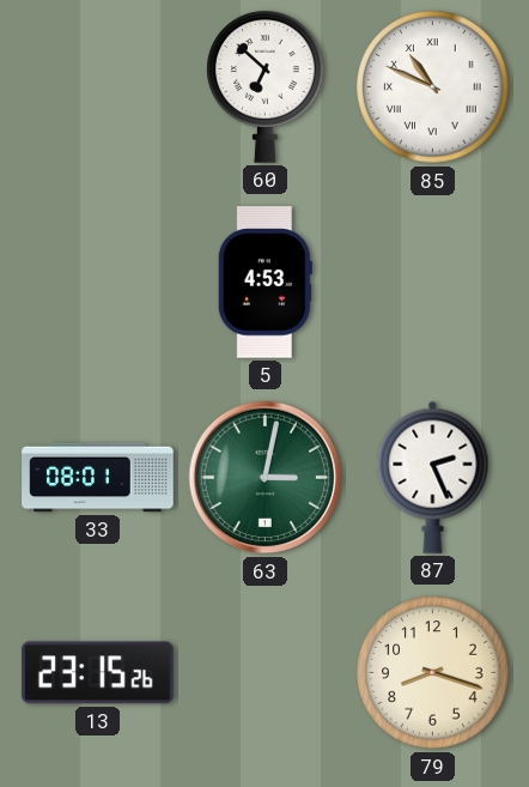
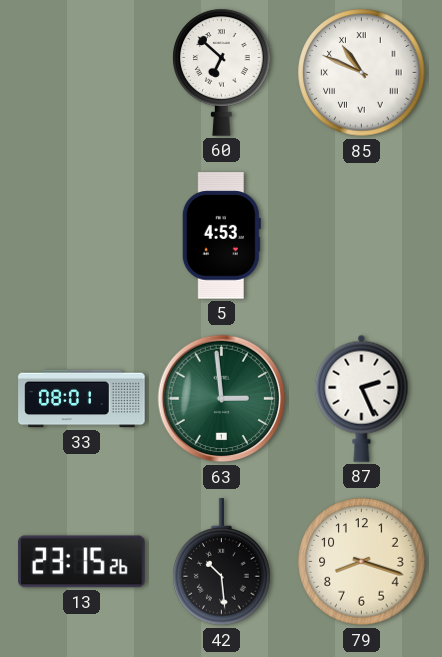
63: 3:02 -> 2:59 (222, 399)
42: none -> 10:29 (222, 562)
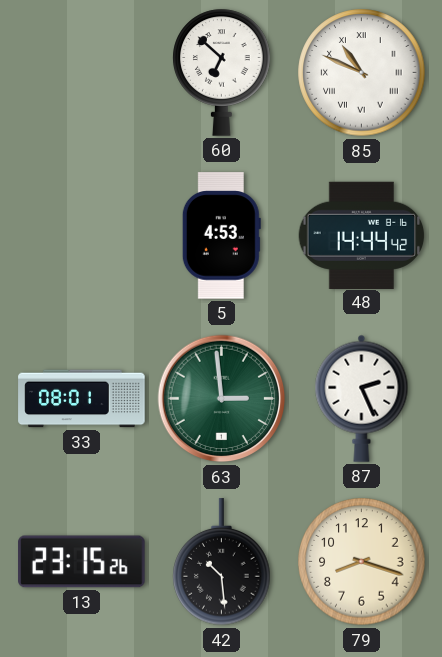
48: none -> 14:44 (362, 235)
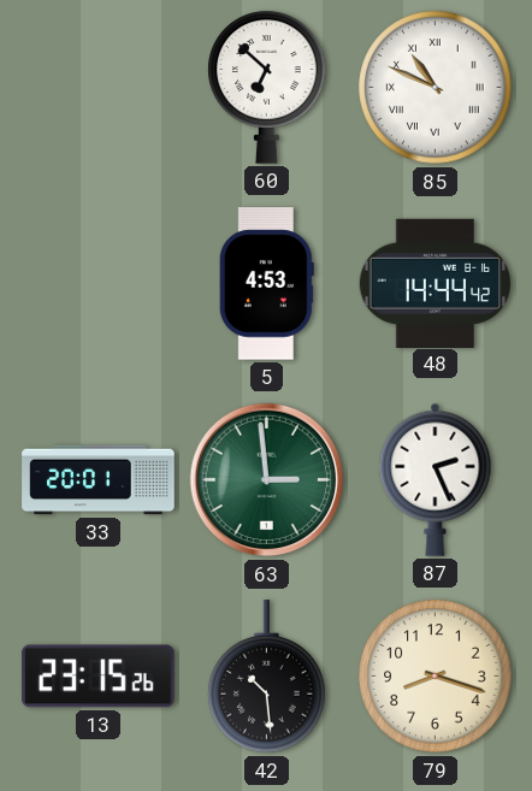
33: 08:01 -> 20:01 (99, 480)
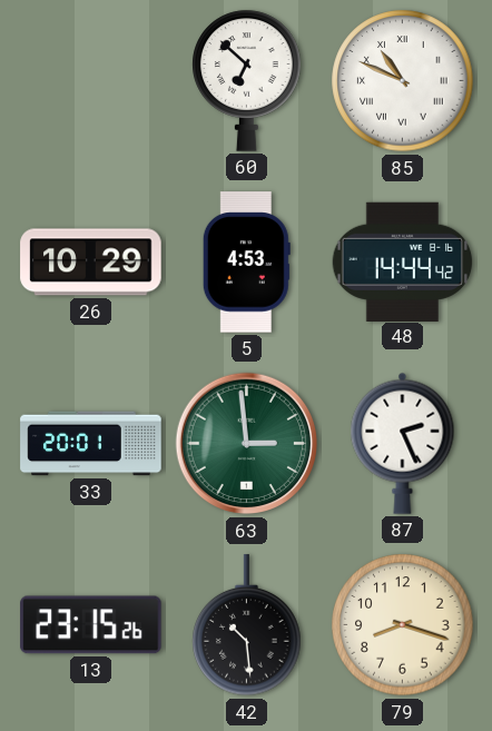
26: none -> 10:29 (91, 263)
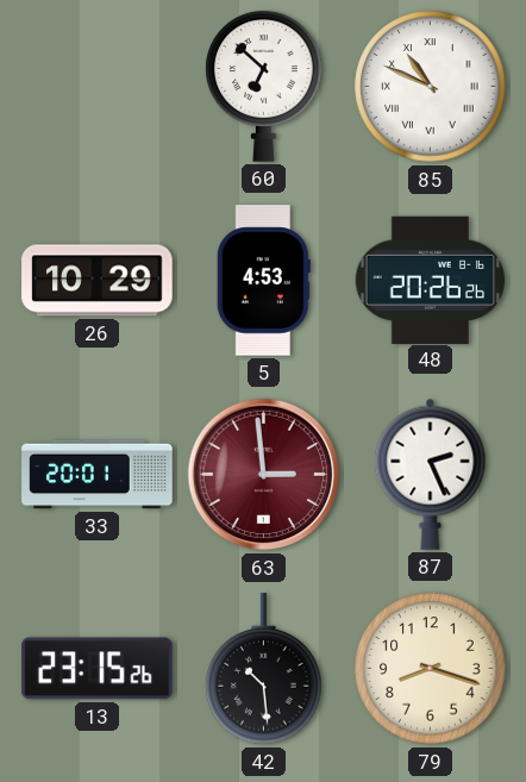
48: 14:44 -> 20:26 (431, 280)
63 dial: green -> burgundy (264, 475)
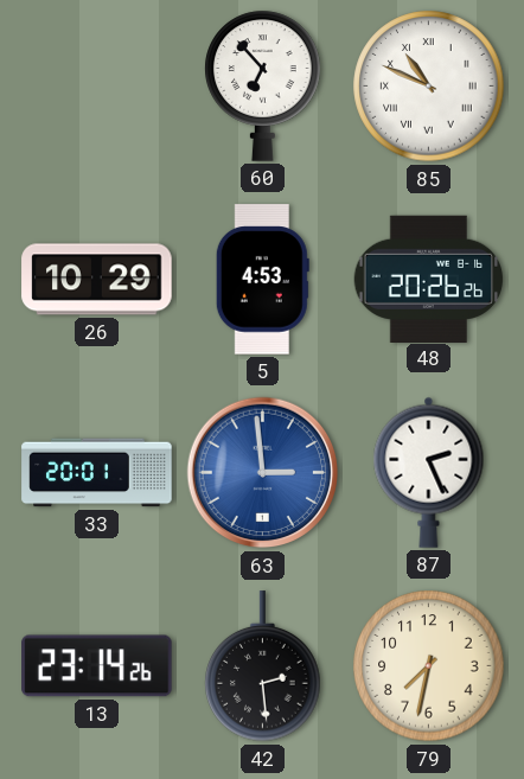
60: 6:52 -> 6:53 (263, 85)
63 dial: burgundy -> blue (263, 473)
13: 23:15 -> 23:14 (97, 666)
42: 10:29 -> 2:29 (263, 666)
79: 8:18 -> 7:32 (429, 666)
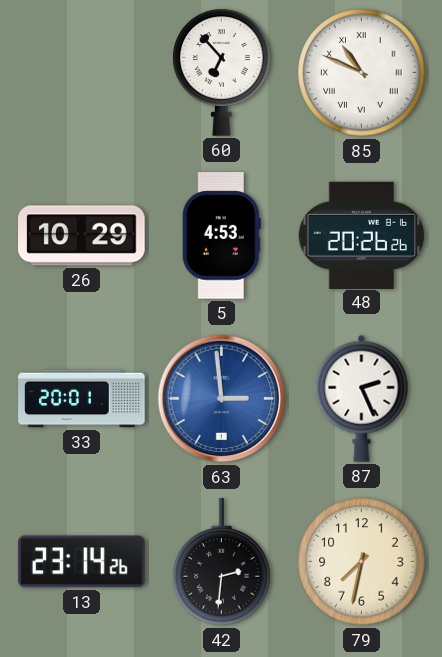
42: 2:29 -> 2:31 (222, 562)
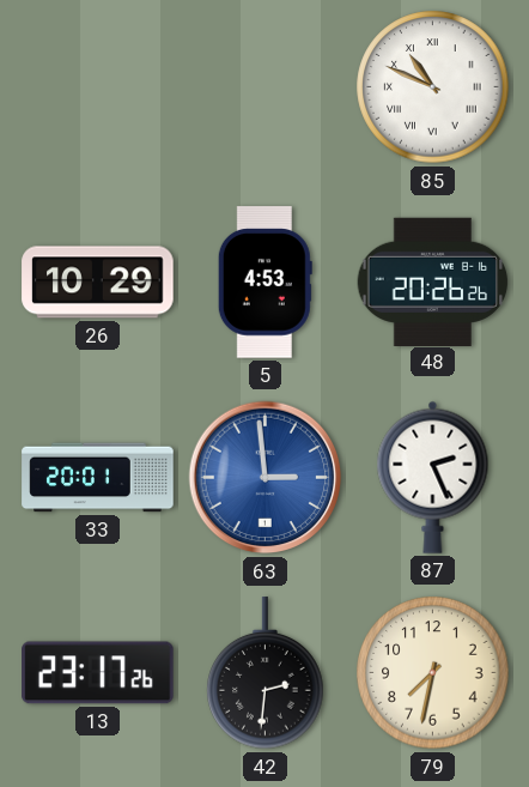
60: 6:53 -> none (222, 72)
13: 23:14 -> 23:17 (98, 673)
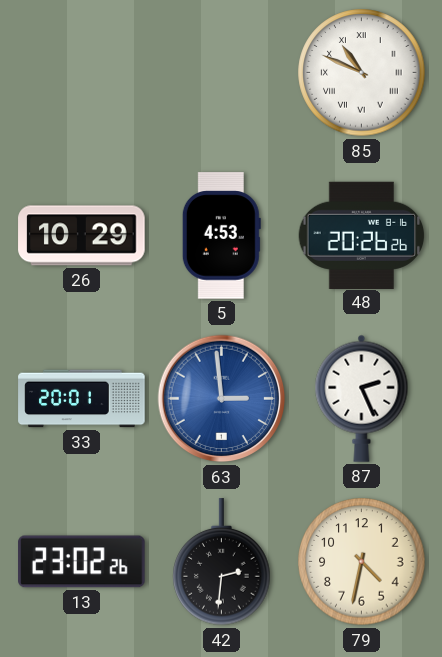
13: 23:17 -> 23:02 (82, 562)
79: 7:32 -> 4:32 (362, 562)
